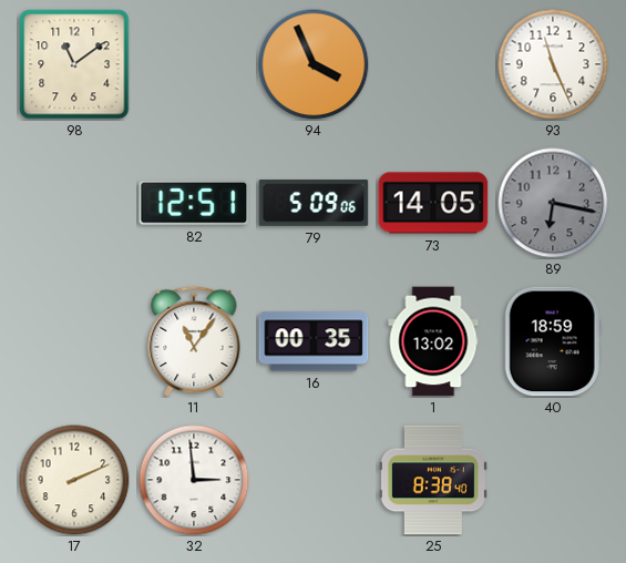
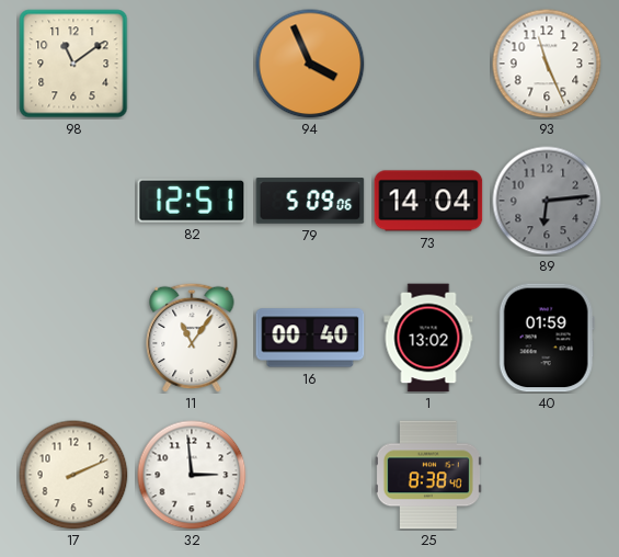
73: 14:05 -> 14:04 (428, 201)
89: 6:17 -> 6:14 (547, 201)
16: 00:35 -> 00:40 (310, 338)
40: 18:59 -> 01:59 (547, 338)
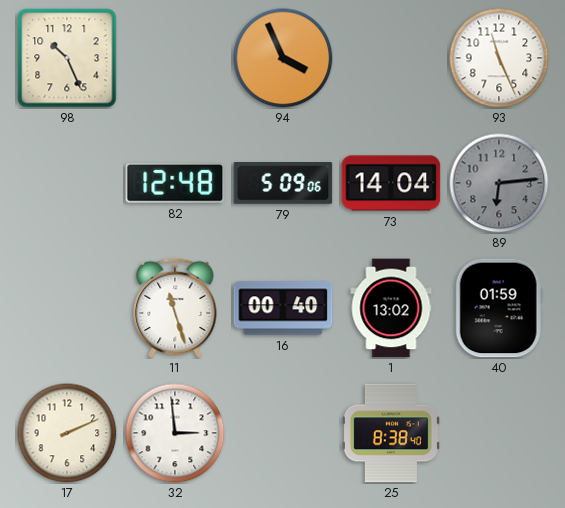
98: 11:09 -> 10:26 (67, 58)
82: 12:51 -> 12:48 (175, 184)
11: 11:06 -> 11:27 (175, 308)
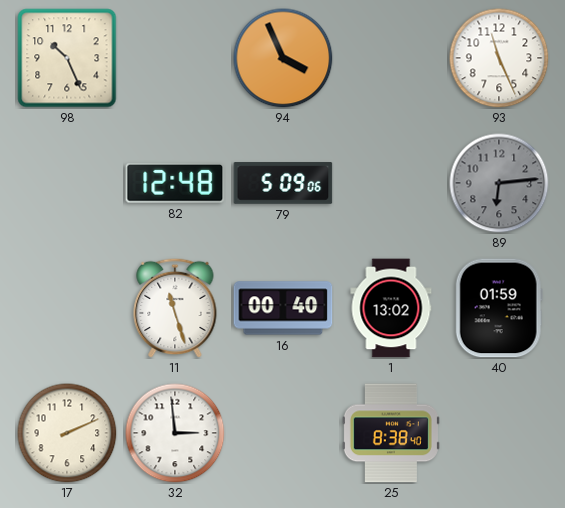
73: 14:04 -> none (391, 183)
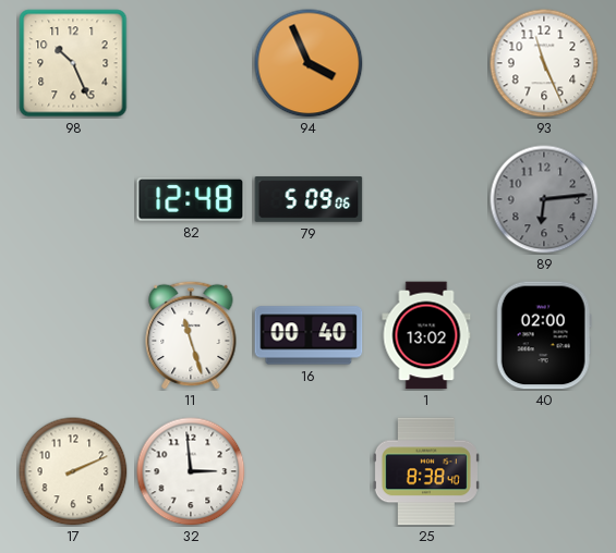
40: 01:59 -> 02:00 (544, 335)
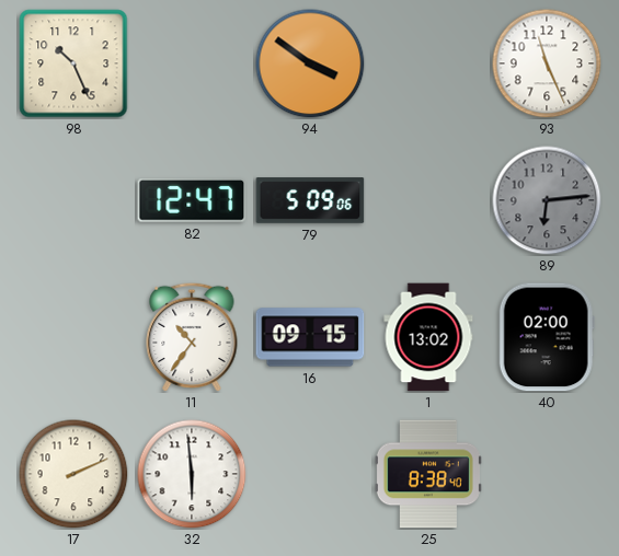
94: 3:56 -> 3:51 (310, 63)
82: 12:48 -> 12:47 (192, 201)
11: 11:27 -> 10:36 (192, 337)
16: 00:40 -> 09:15 (310, 337)
32: 2:59 -> 5:59 (192, 474)
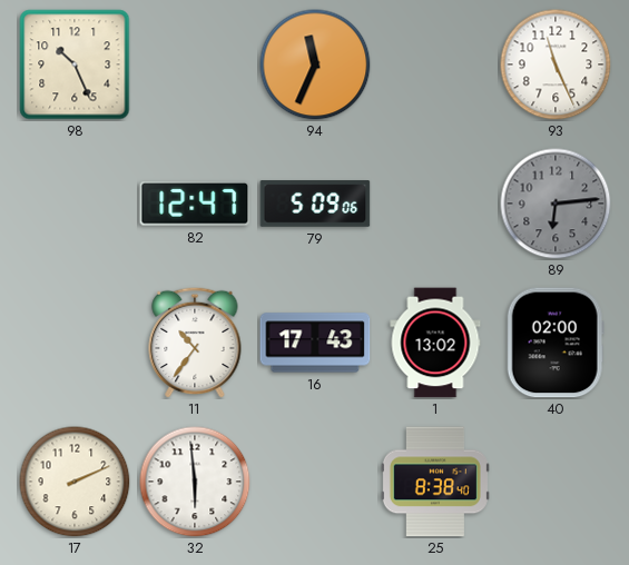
94: 3:51 -> 11:34 (315, 65)
16: 09:15 -> 17:43 (315, 343)
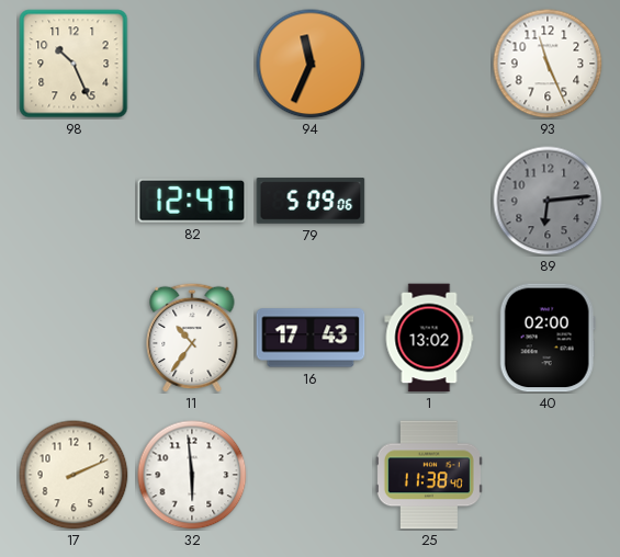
25: 8:38 -> 11:38 (429, 475)
